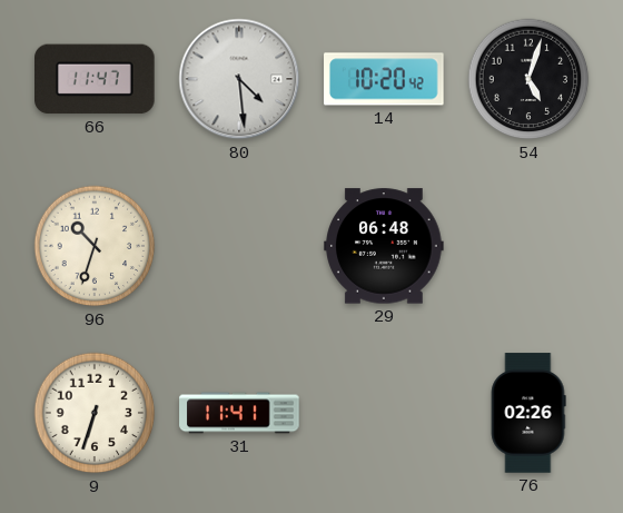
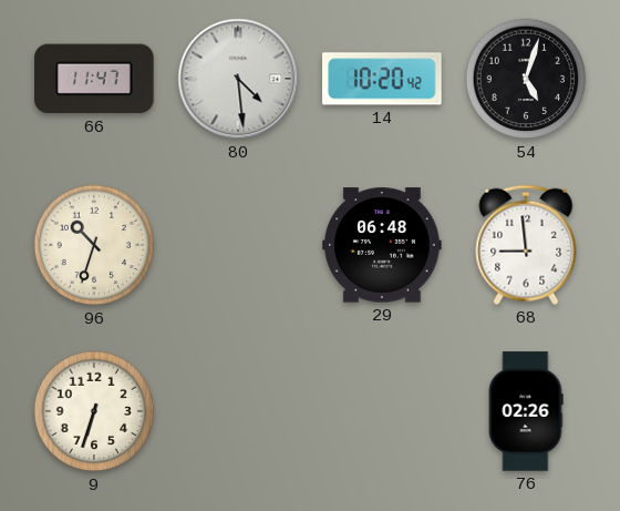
68: none -> 8:59 (526, 245)
31: 11:41 -> none (239, 413)
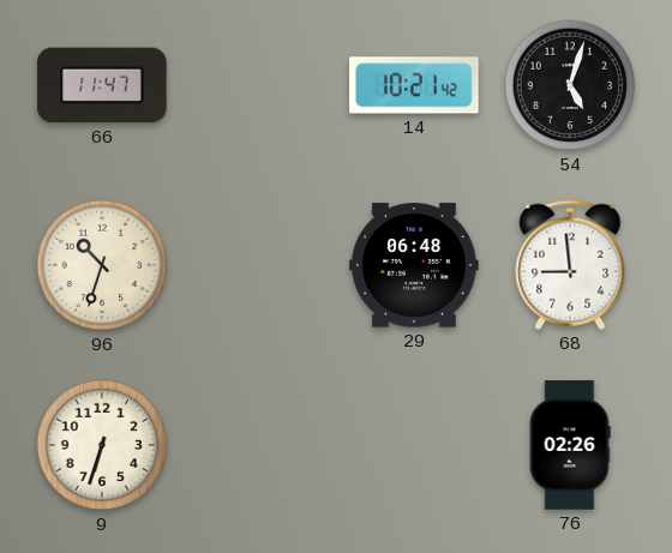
80: 4:29 -> none (238, 79)
14: 10:20 -> 10:21 (414, 85)
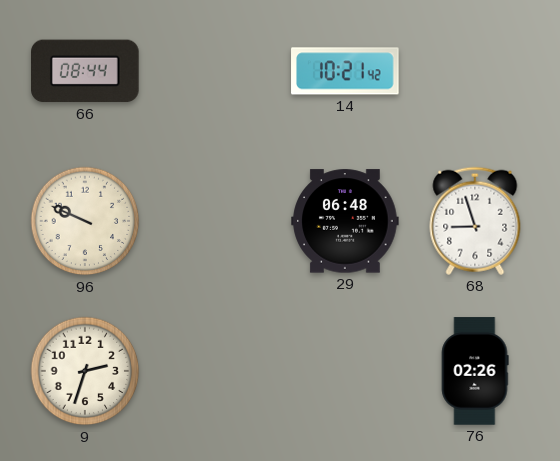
66: 11:47 -> 08:44 (86, 71)
54: 5:03 -> none (570, 85)
96: 10:33 -> 9:49 (85, 221)
68: 8:59 -> 8:57 (475, 221)
9: 6:33 -> 2:33 (85, 371)
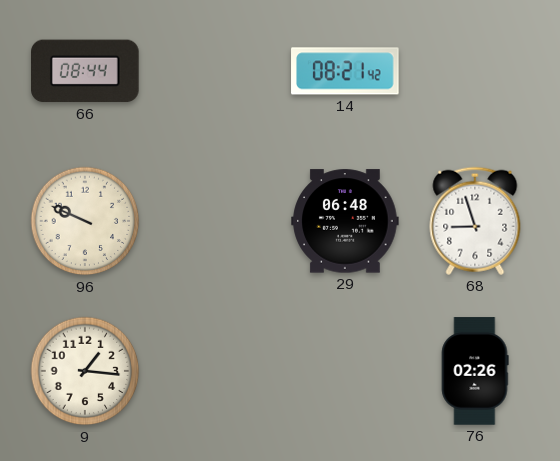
14: 10:21 -> 08:21 (345, 71)
9: 2:33 -> 1:16 (85, 371)
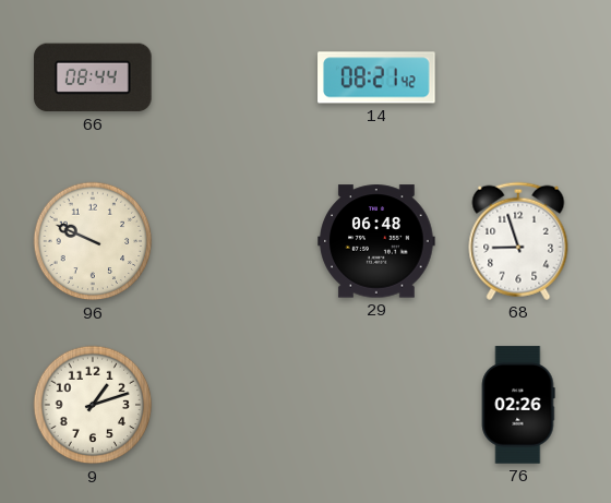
9: 1:16 -> 1:12 (93, 405)
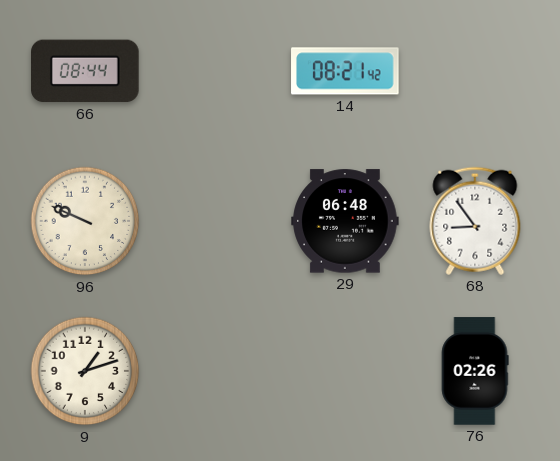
68: 8:57 -> 8:54 (475, 221)
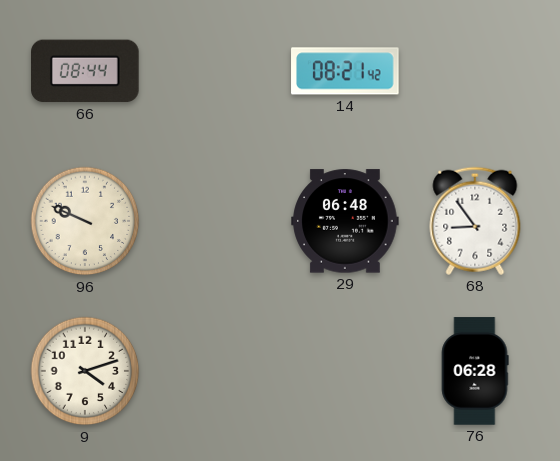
9: 1:12 -> 4:12 (85, 371)
76: 02:26 -> 06:28 (475, 371)
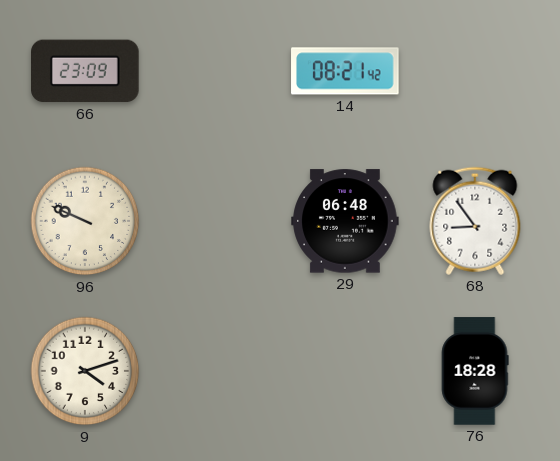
66: 08:44 -> 23:09 (86, 71)
76: 06:28 -> 18:28 (475, 371)
